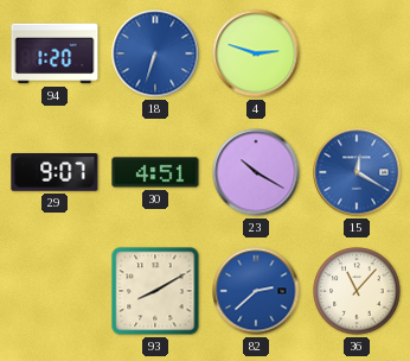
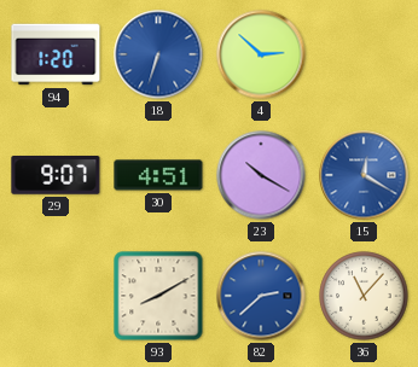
4: 2:48 -> 2:52 (261, 54)
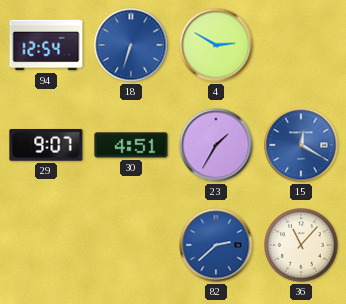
94: 1:20 -> 12:54 (46, 45)
4: 2:52 -> 2:50 (216, 45)
23: 10:20 -> 1:35 (216, 145)
93: 8:10 -> none (158, 296)
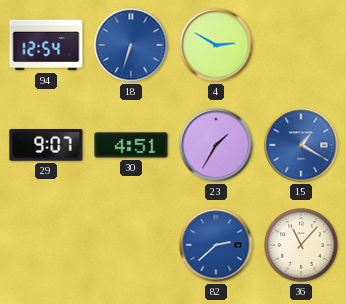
15: 12:20 -> 1:20 (301, 145)
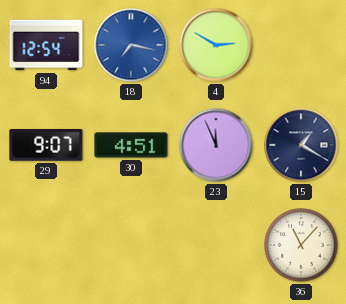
18: 6:33 -> 7:17 (131, 45)
23: 1:35 -> 11:56 (216, 145)
15 dial: blue -> navy (301, 145)
82: 2:38 -> none (216, 245)
